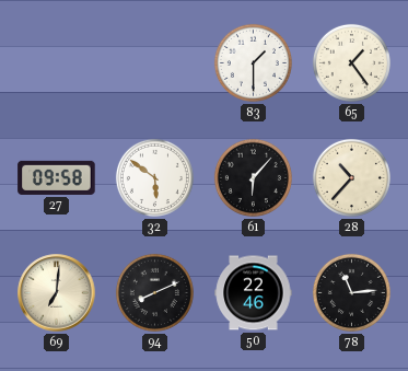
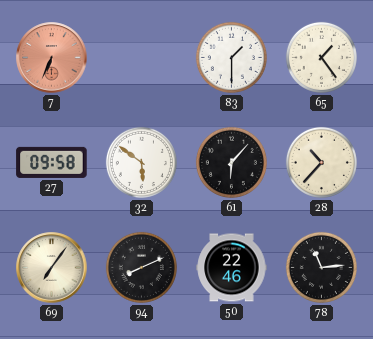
7: none -> 6:34 (52, 58)
69: 7:01 -> 7:06 (52, 268)
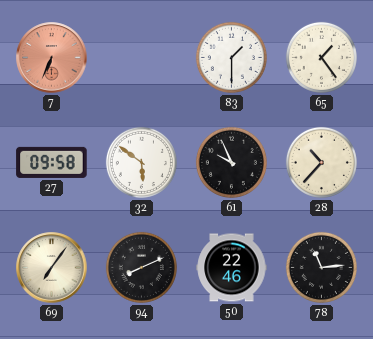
61: 6:07 -> 9:56 (231, 162)
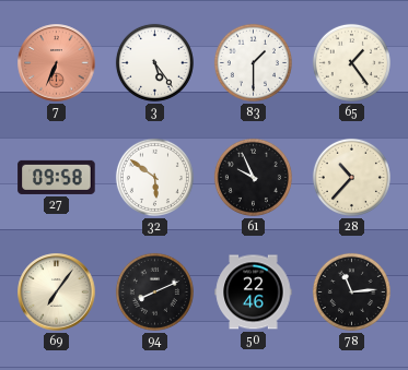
3: none -> 5:24 (154, 62)
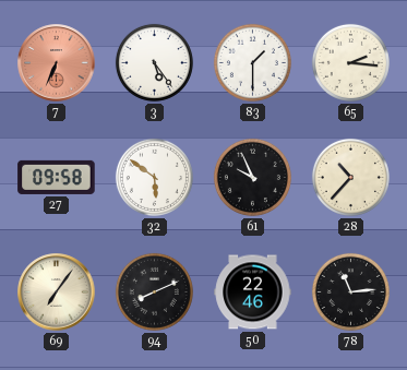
65: 1:24 -> 2:16 (350, 62)
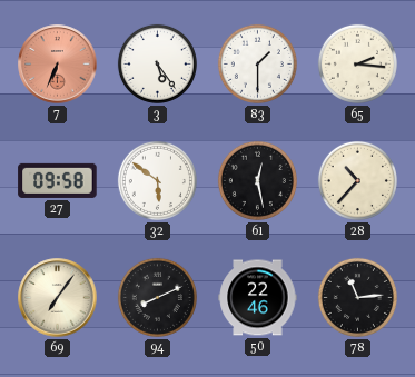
61: 9:56 -> 12:28 (257, 180)
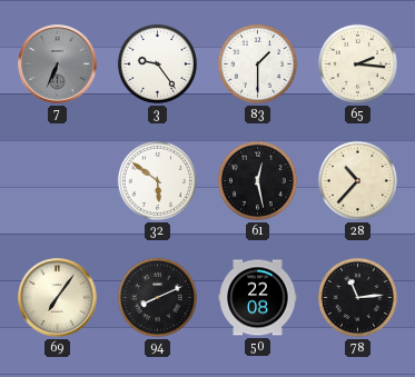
7 dial: salmon -> grey (58, 65)
3: 5:24 -> 9:24 (157, 63)
27: 09:58 -> none (58, 180)
50: 22:46 -> 22:08 (258, 298)
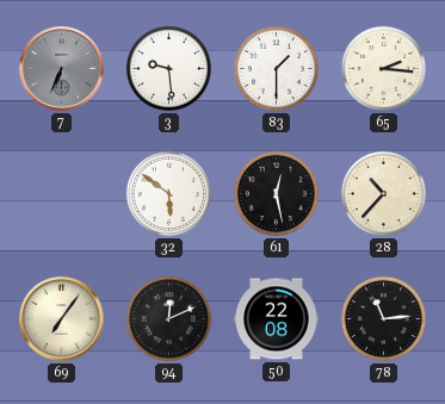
3: 9:24 -> 9:29 (168, 68)
94: 8:11 -> 12:11 (168, 318)
